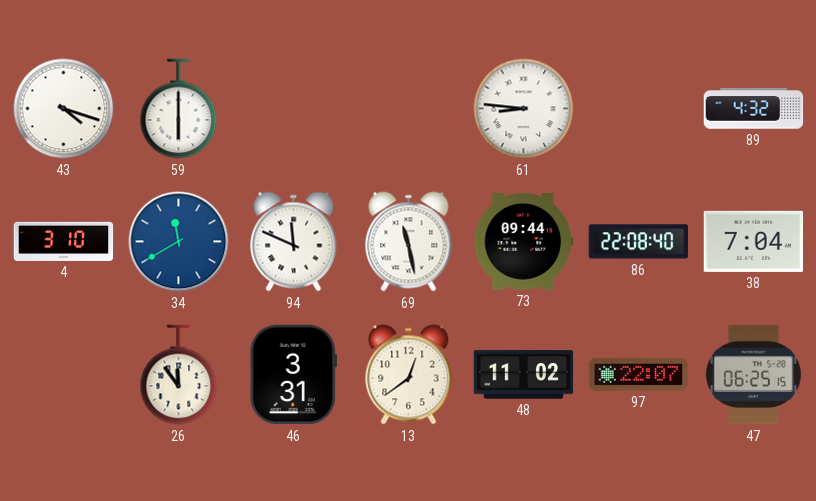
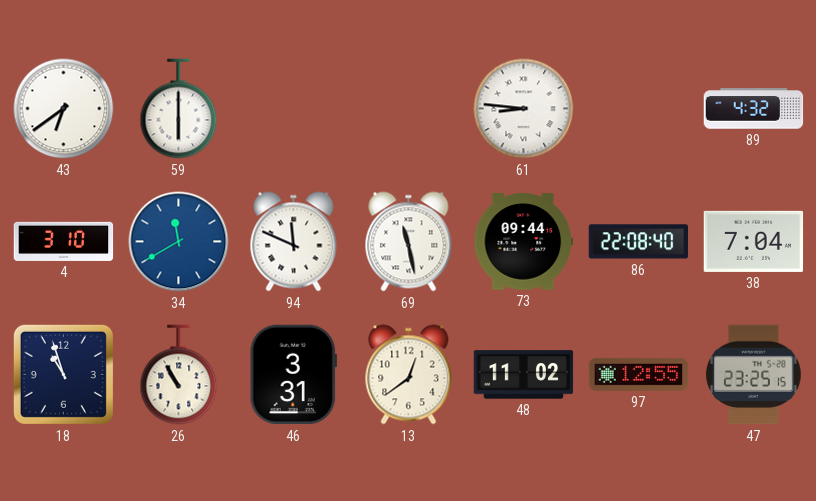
43: 4:18 -> 6:39 (64, 109)
18: none -> 10:57 (63, 374)
26: 11:54 -> 10:55 (179, 375)
97: 22:07 -> 12:55 (639, 374)
47: 06:25 -> 23:25 (753, 375)
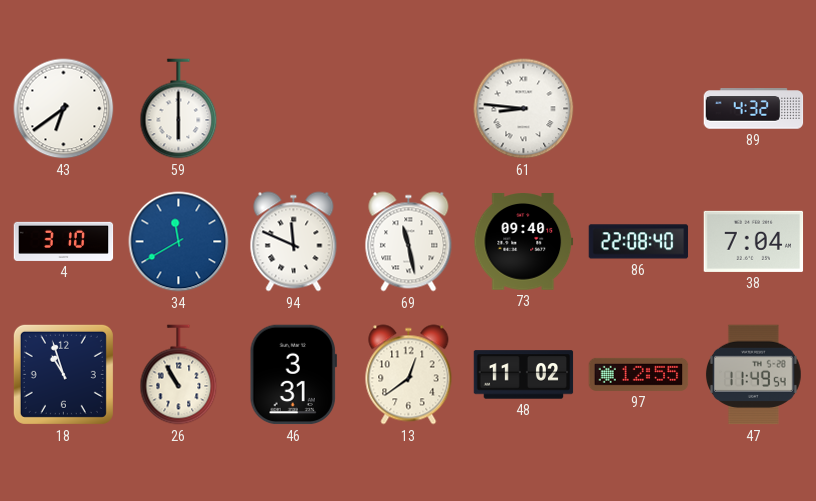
73: 09:44 -> 09:40 (524, 242)
47: 23:25 -> 11:49 (753, 375)
